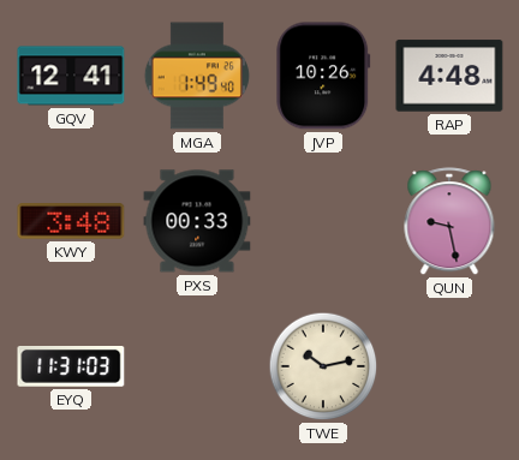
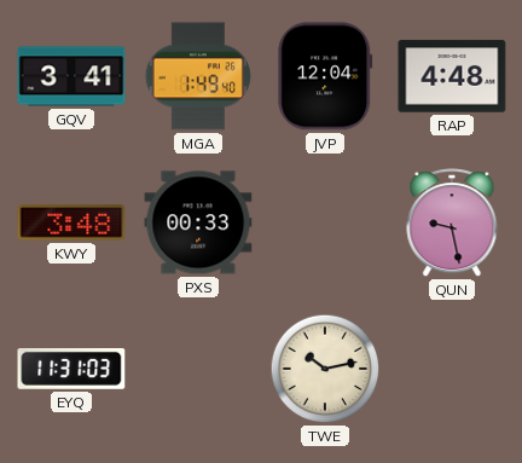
GQV: 12:41 -> 3:41 (71, 76)
JVP: 10:26 -> 12:04 (325, 76)
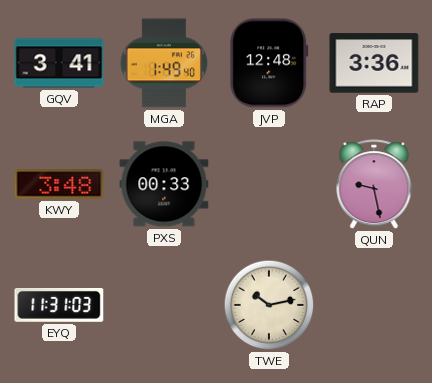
JVP: 12:04 -> 12:48 (269, 63)
RAP: 4:48 -> 3:36 (374, 63)
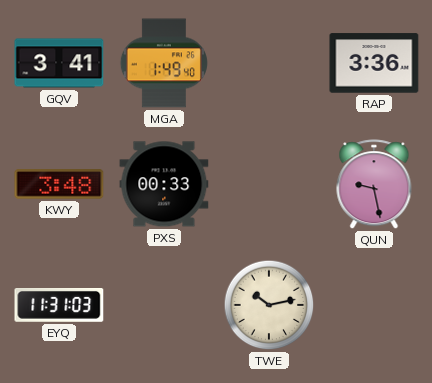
JVP: 12:48 -> none (269, 63)
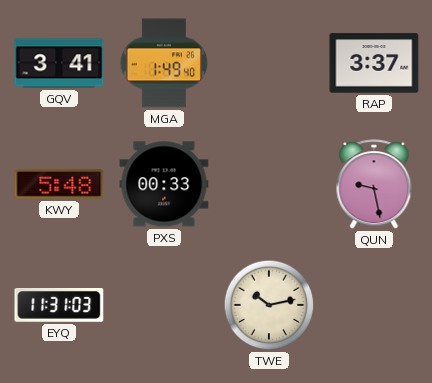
RAP: 3:36 -> 3:37 (374, 63)
KWY: 3:48 -> 5:48 (59, 184)
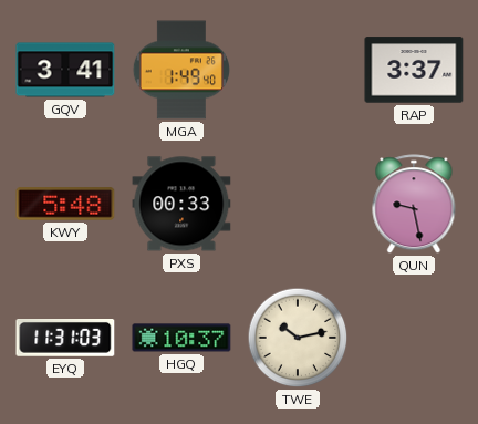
HGQ: none -> 10:37 (181, 338)
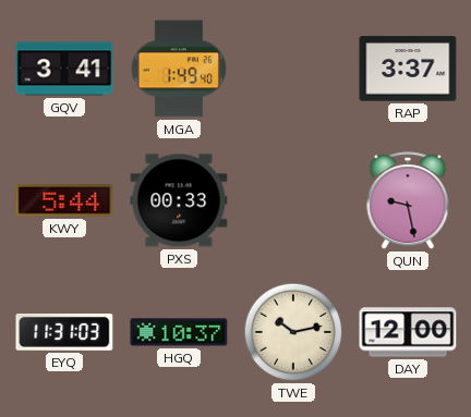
KWY: 5:48 -> 5:44 (64, 200)
DAY: none -> 12:00 (408, 332)
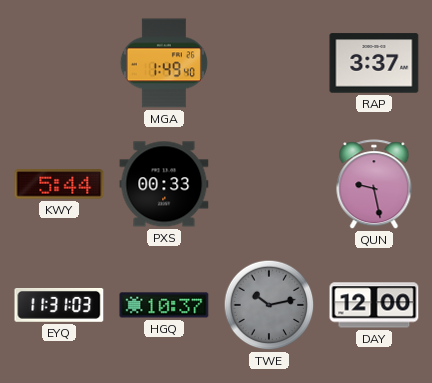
GQV: 3:41 -> none (64, 69)
TWE dial: cream -> grey (269, 305)
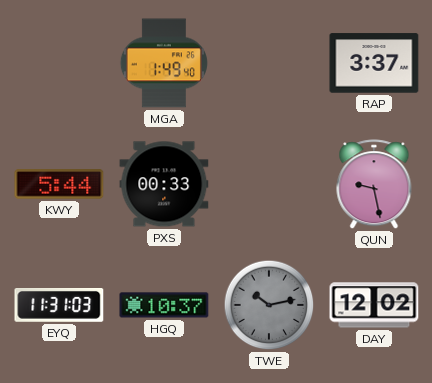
DAY: 12:00 -> 12:02 (374, 305)
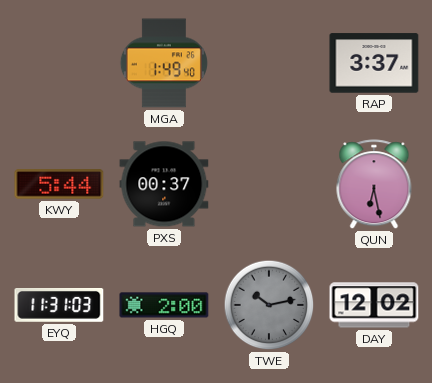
PXS: 00:33 -> 00:37 (164, 184)
QUN: 9:28 -> 6:28 (374, 185)
HGQ: 10:37 -> 2:00 (164, 305)
